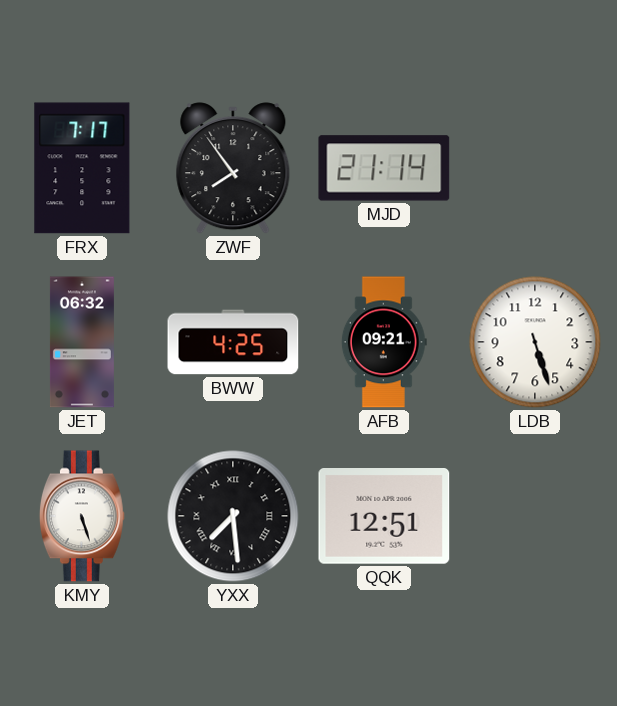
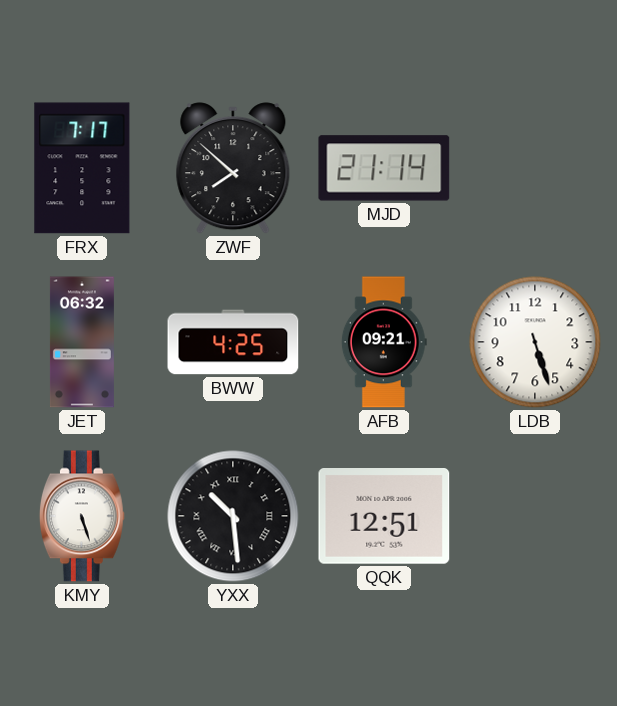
ZWF: 7:54 -> 7:52 (233, 168)
YXX: 7:29 -> 10:29 (233, 516)
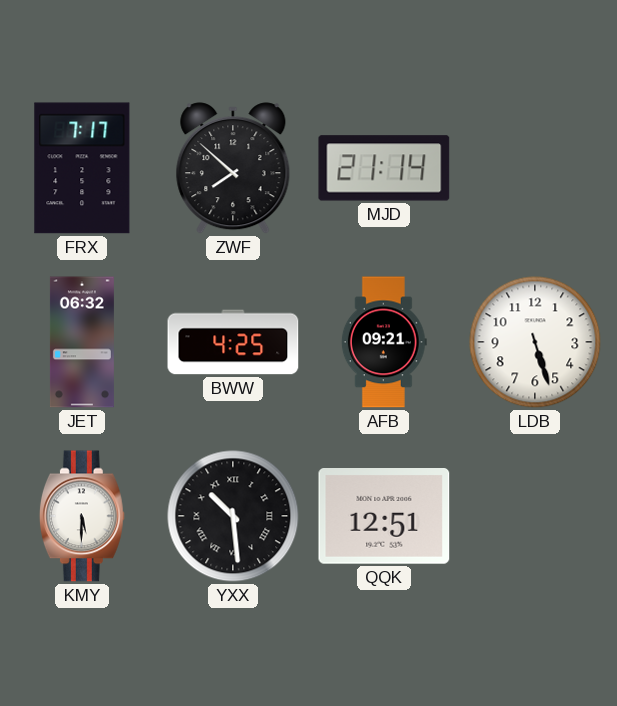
KMY: 5:27 -> 5:30 (82, 516)
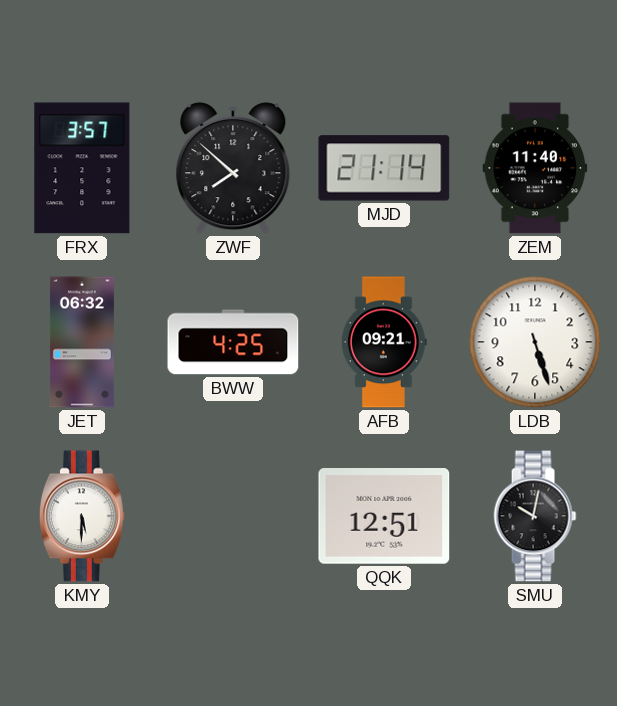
FRX: 7:17 -> 3:57 (82, 168)
ZEM: none -> 11:40 (535, 168)
YXX: 10:29 -> none (233, 516)
SMU: none -> 10:02 (535, 516)
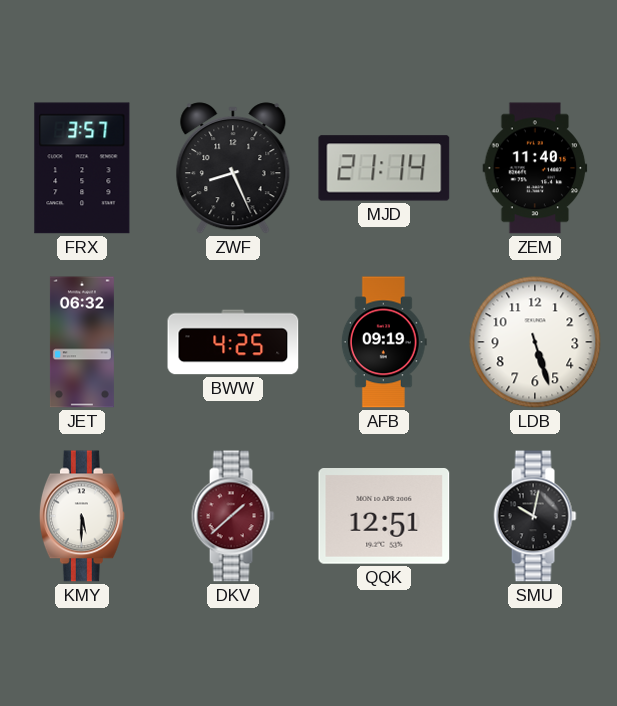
ZWF: 7:52 -> 8:26 (233, 168)
AFB: 09:21 -> 09:19 (384, 342)
DKV: none -> 1:38 (233, 516)
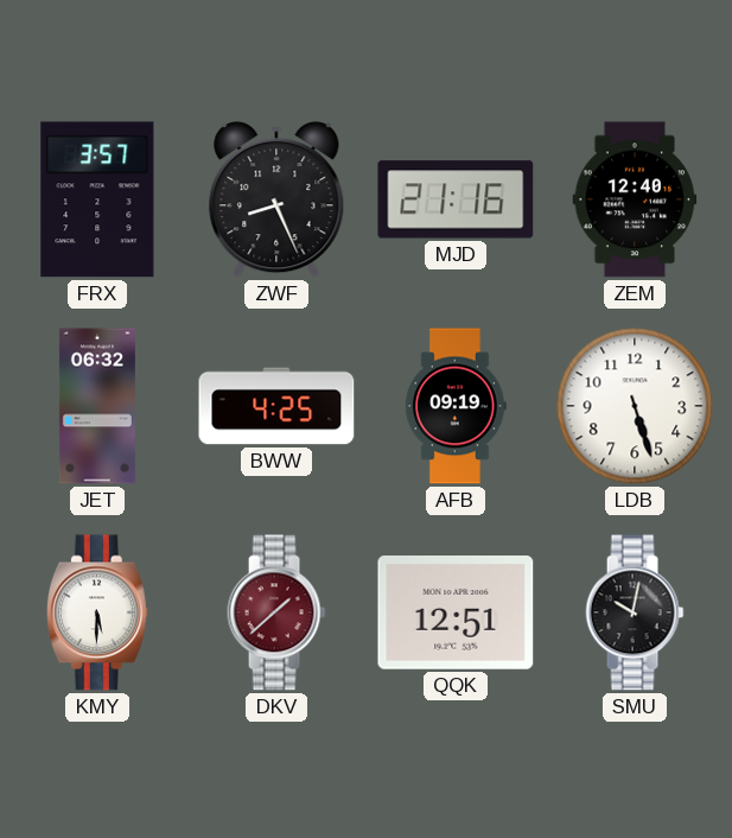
MJD: 21:14 -> 21:16 (456, 199)
ZEM: 11:40 -> 12:40 (635, 199)
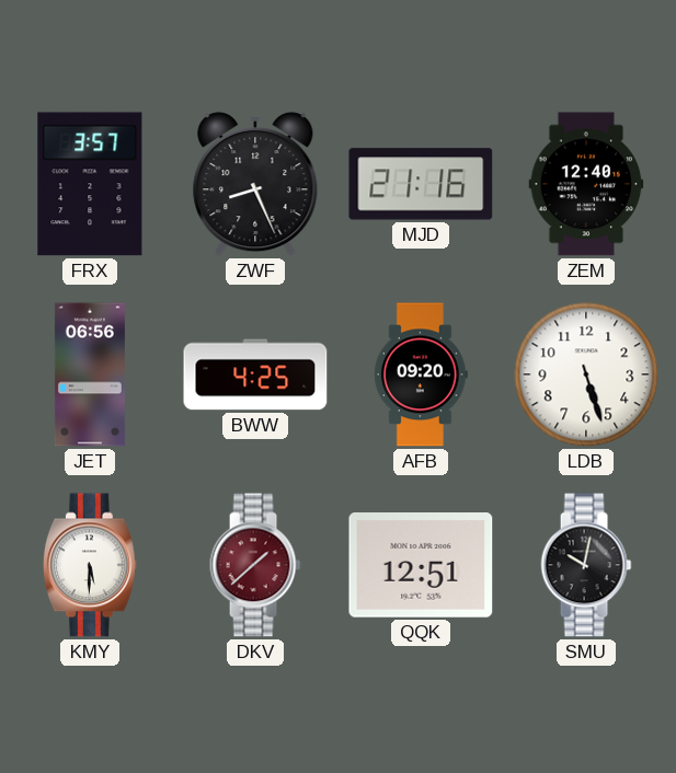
JET: 06:32 -> 06:56 (90, 374)
AFB: 09:19 -> 09:20 (421, 374)
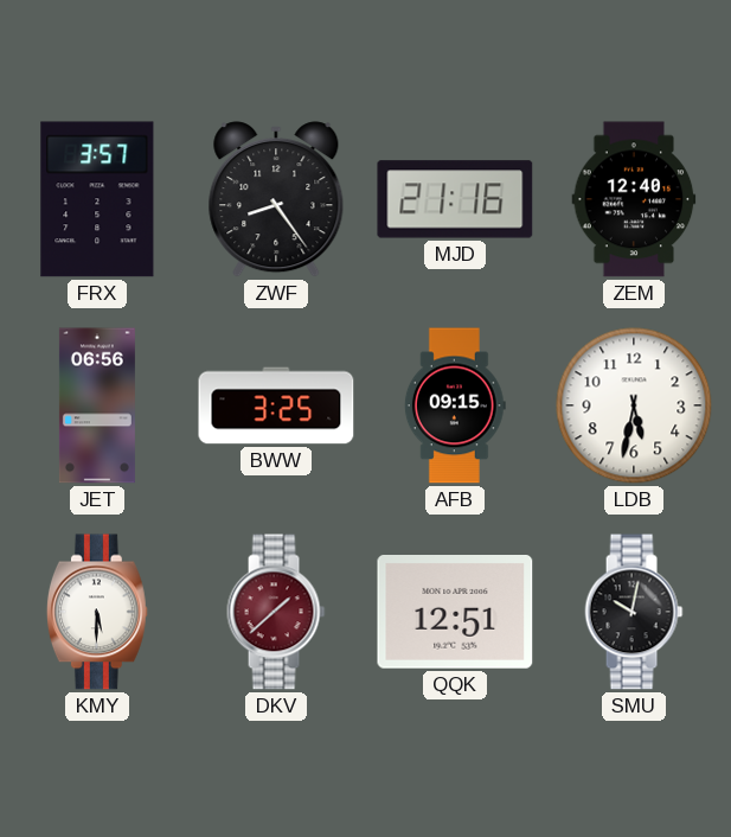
ZWF: 8:26 -> 8:24 (276, 199)
BWW: 4:25 -> 3:25 (276, 405)
AFB: 09:20 -> 09:15 (455, 405)
LDB: 5:27 -> 5:32 (634, 405)
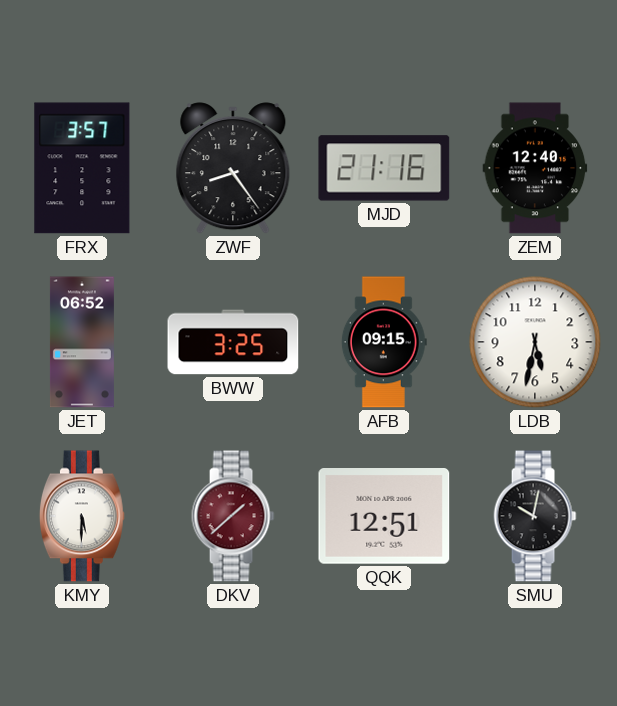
JET: 06:56 -> 06:52 (82, 342)
